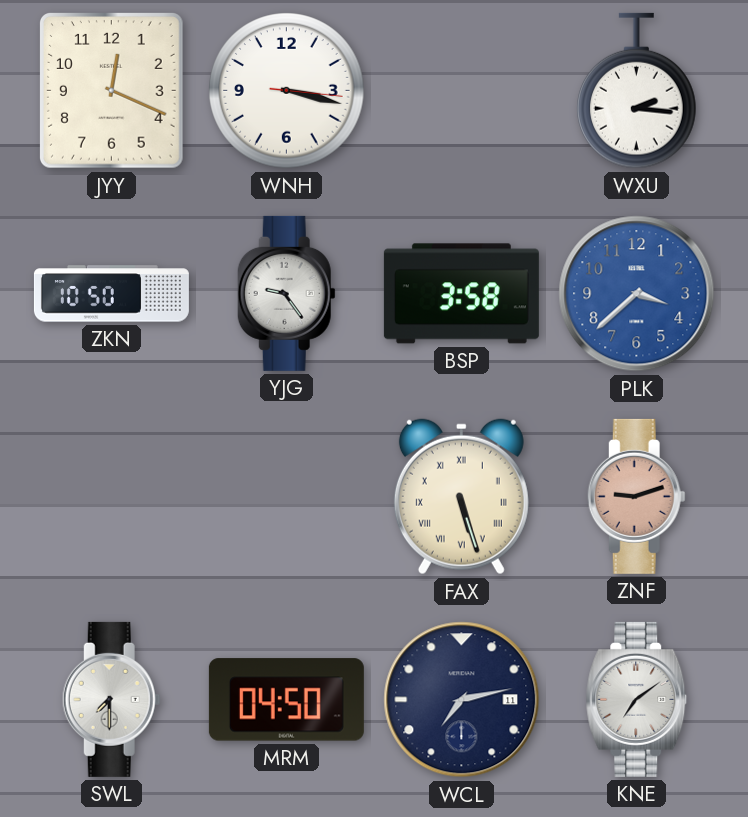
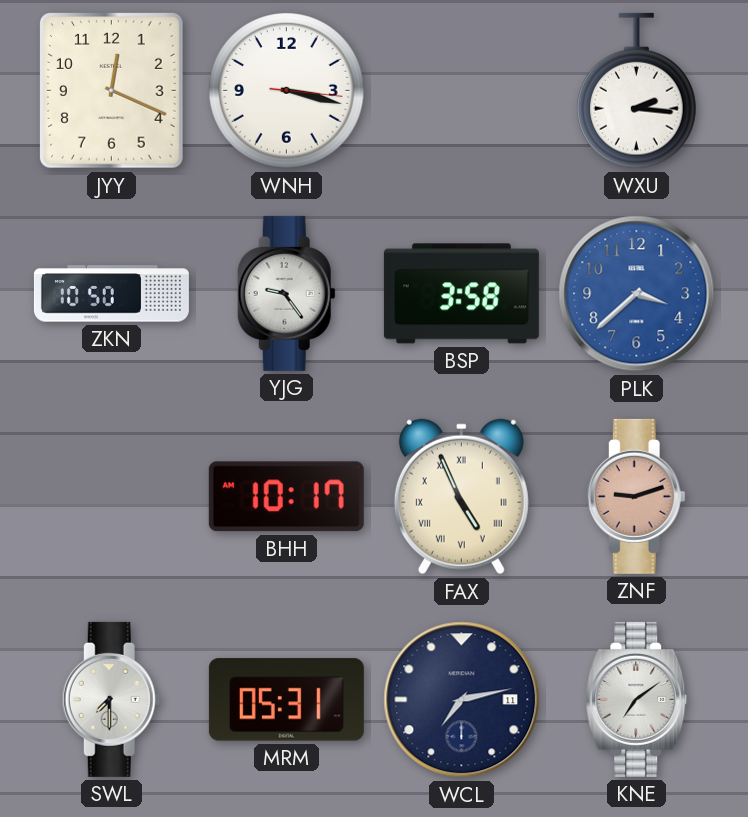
BHH: none -> 10:17 (286, 497)
FAX: 5:27 -> 4:56 (461, 497)
MRM: 04:50 -> 05:31 (286, 700)
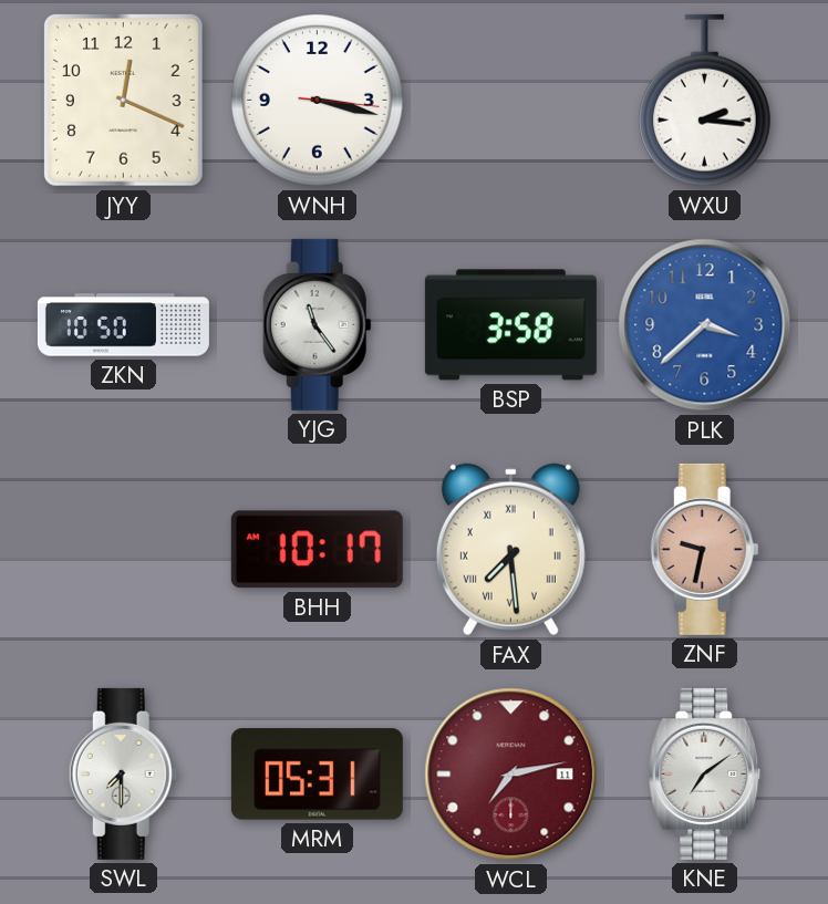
YJG: 9:24 -> 11:24 (317, 324)
FAX: 4:56 -> 7:29 (510, 550)
ZNF: 9:12 -> 9:32 (704, 549)
WCL dial: navy -> burgundy (511, 775)
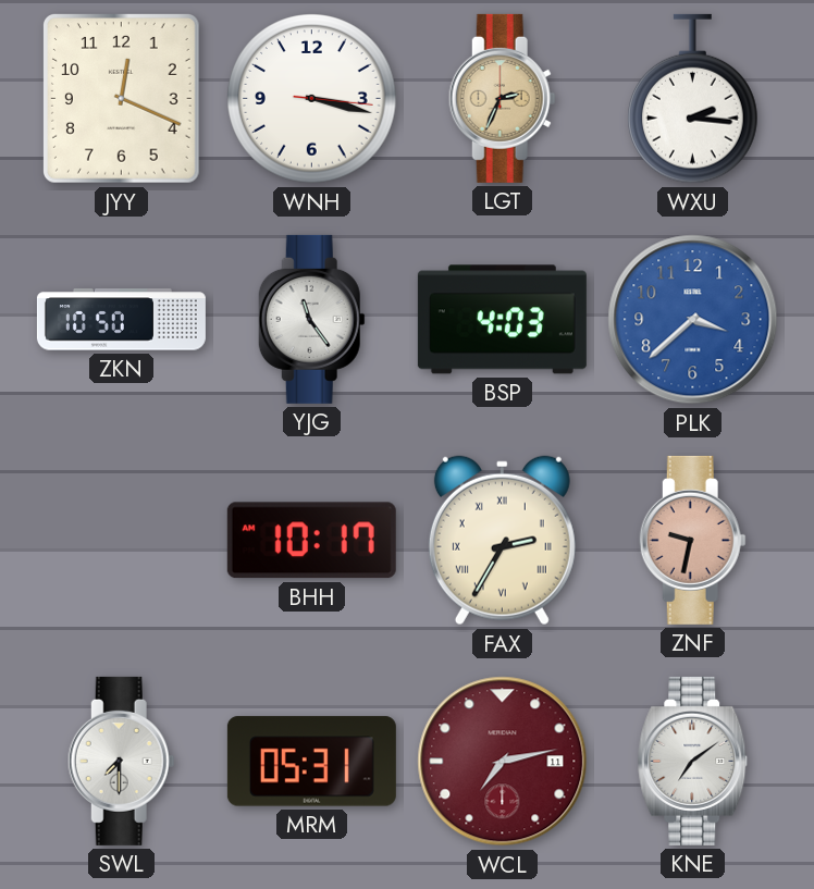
LGT: none -> 2:34 (502, 98)
BSP: 3:58 -> 4:03 (502, 320)
FAX: 7:29 -> 2:35 (502, 541)
